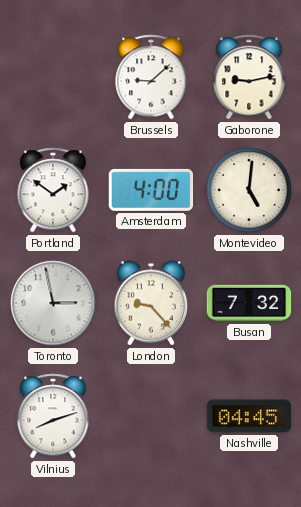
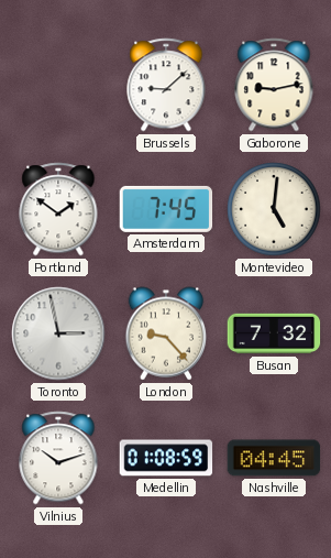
Amsterdam: 4:00 -> 7:45 (166, 209)
Vilnius: 8:12 -> 10:12 (58, 458)
Medellin: none -> 01:08 (166, 458)
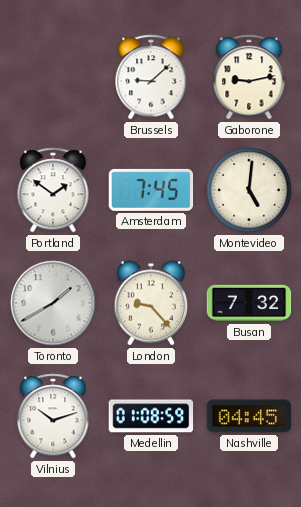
Toronto: 2:58 -> 1:40 (53, 303)
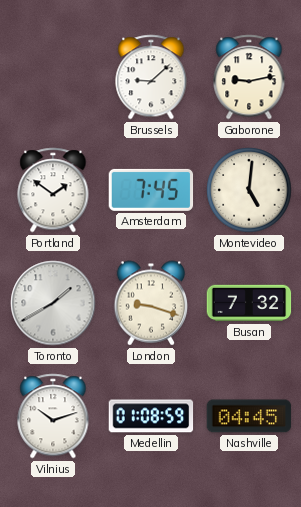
London: 9:23 -> 9:18 (151, 303)
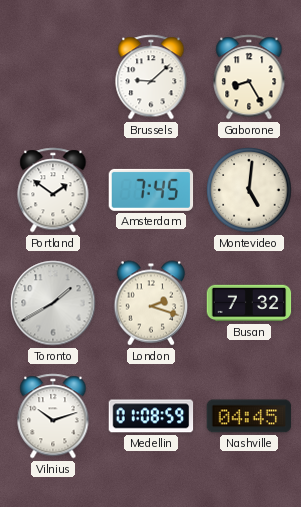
Gaborone: 9:13 -> 8:25 (249, 77)
London: 9:18 -> 2:18 (151, 303)
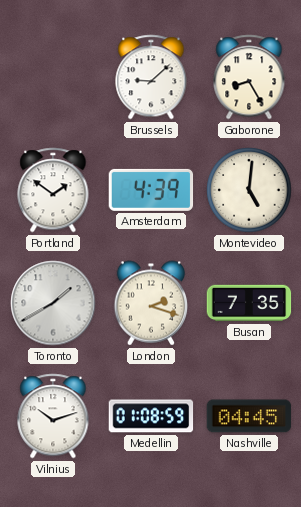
Amsterdam: 7:45 -> 4:39 (151, 190)
Busan: 7:32 -> 7:35 (249, 303)
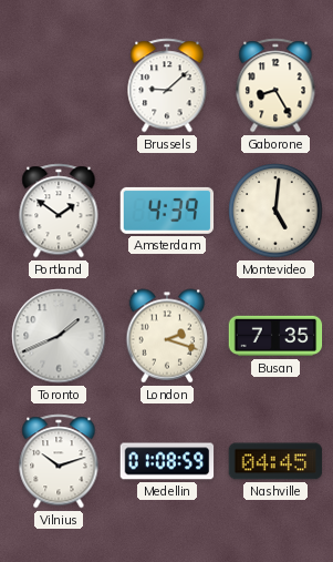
Toronto: 1:40 -> 1:41 (59, 336)
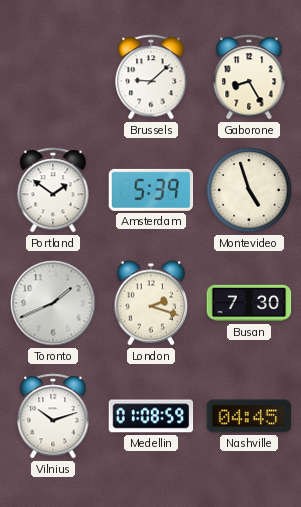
Amsterdam: 4:39 -> 5:39 (151, 190)
Montevideo: 5:01 -> 4:57 (249, 190)
Busan: 7:35 -> 7:30 (249, 303)
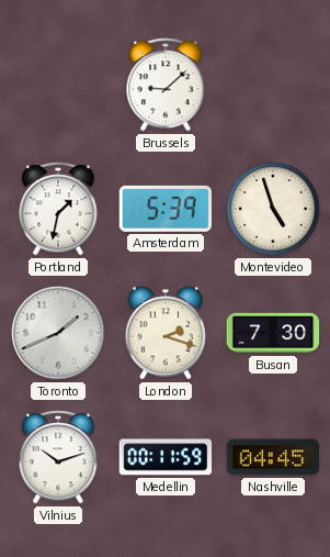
Gaborone: 8:25 -> none (249, 77)
Portland: 1:51 -> 1:32 (58, 209)
Medellin: 01:08 -> 00:11 (166, 457)
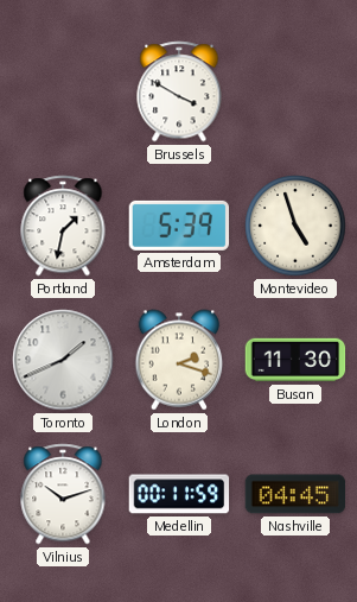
Brussels: 9:08 -> 3:50 (179, 91)
Busan: 7:30 -> 11:30 (295, 360)
